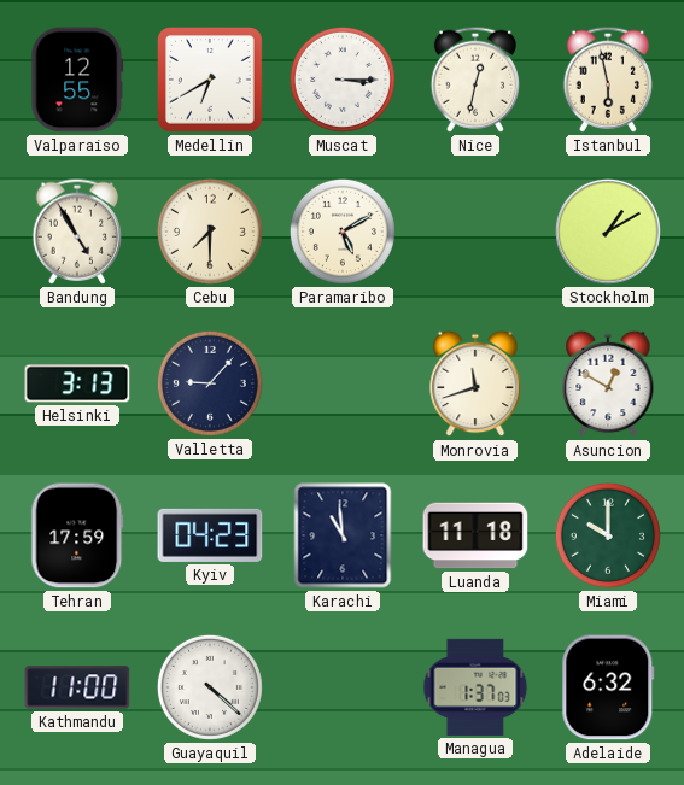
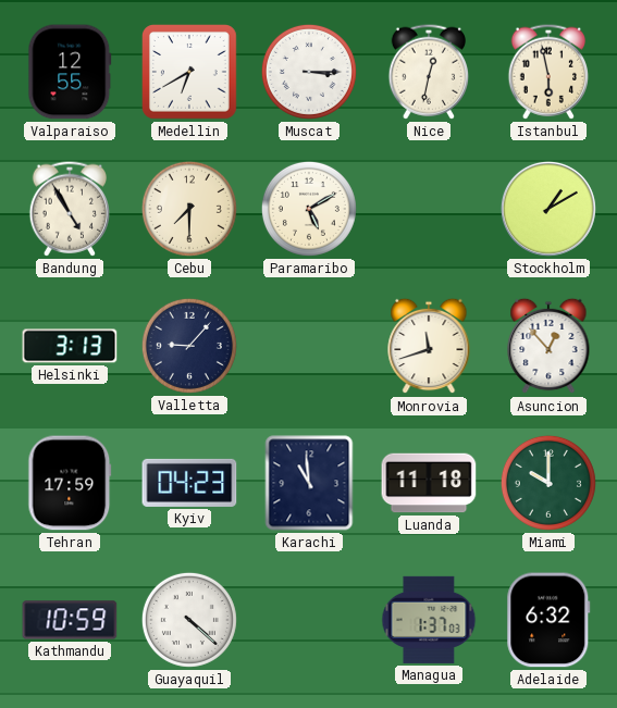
Asuncion: 12:50 -> 12:53 (548, 346)
Kathmandu: 11:00 -> 10:59 (70, 620)
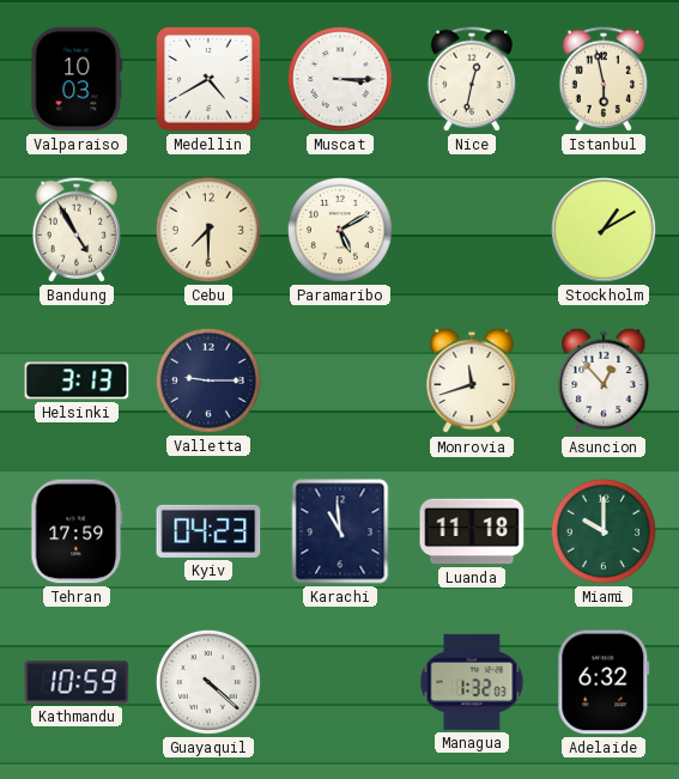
Valparaiso: 12:55 -> 10:03 (77, 79)
Medellin: 6:40 -> 4:40 (210, 80)
Valletta: 9:07 -> 9:15 (208, 381)
Managua: 1:37 -> 1:32 (472, 682)
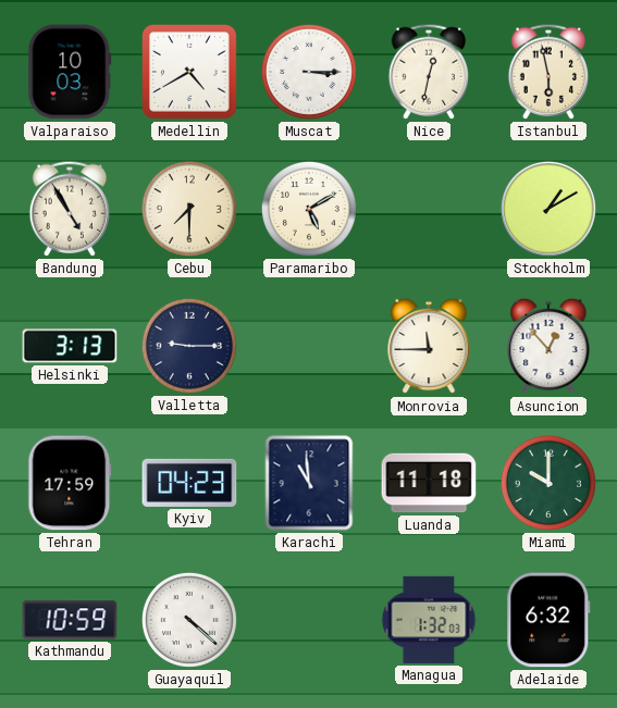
Monrovia: 11:42 -> 11:45 (429, 346)
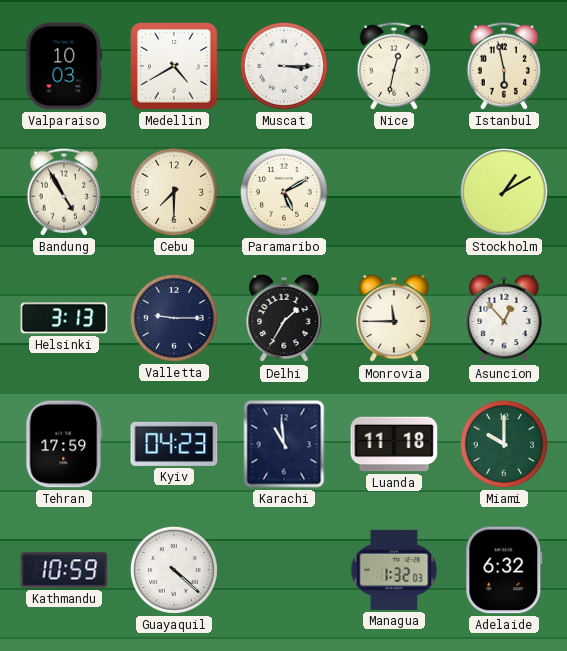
Delhi: none -> 1:35 (284, 318)
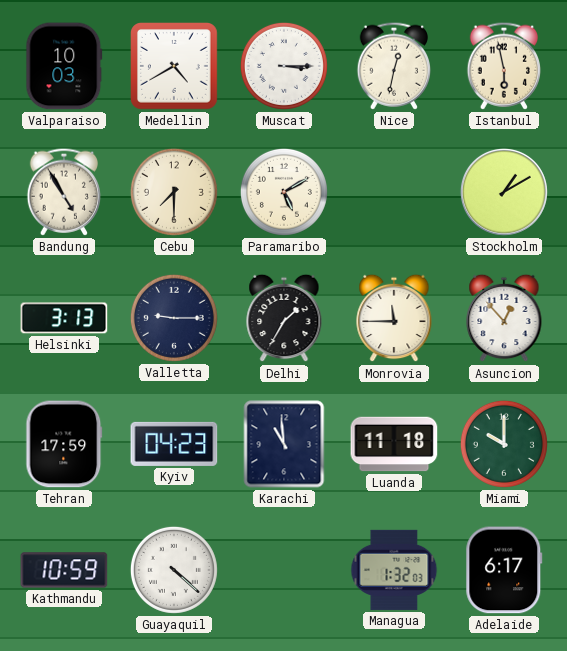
Adelaide: 6:32 -> 6:17 (504, 570)
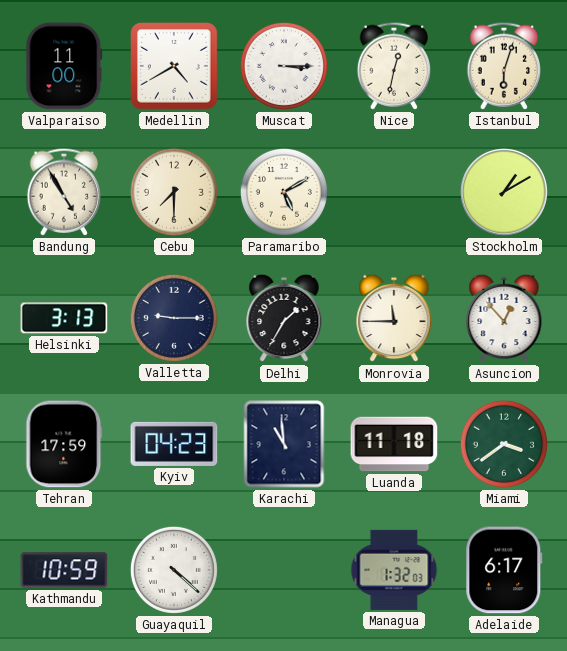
Valparaiso: 10:03 -> 11:00 (64, 66)
Istanbul: 5:58 -> 6:03 (503, 66)
Miami: 10:00 -> 3:39 (504, 444)
